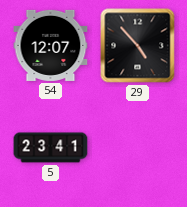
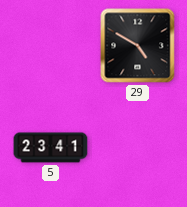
54: 12:07 -> none (51, 45)
29: 4:53 -> 4:50 (138, 46)
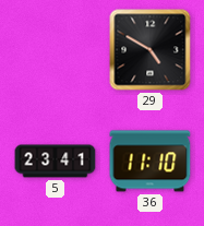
36: none -> 11:10 (151, 162)
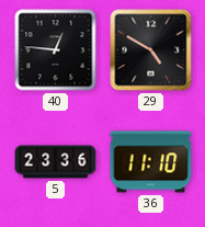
40: none -> 12:46 (56, 50)
5: 23:41 -> 23:36 (56, 162)
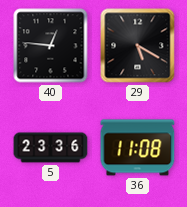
29: 4:50 -> 5:20 (138, 46)
36: 11:10 -> 11:08 (138, 148)
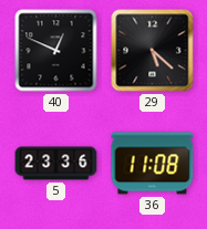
40: 12:46 -> 12:49 (56, 51)
29: 5:20 -> 5:22 (153, 51)
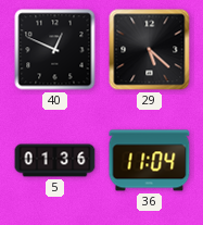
5: 23:36 -> 01:36 (55, 161)
36: 11:08 -> 11:04 (150, 161)
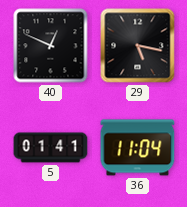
29: 5:22 -> 5:17 (138, 46)
5: 01:36 -> 01:41 (51, 148)
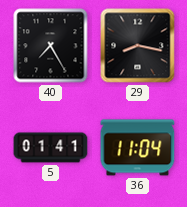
40: 12:49 -> 7:25 (51, 46)
29: 5:17 -> 8:17 (138, 46)
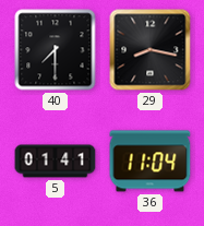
40: 7:25 -> 7:30 (56, 50)
